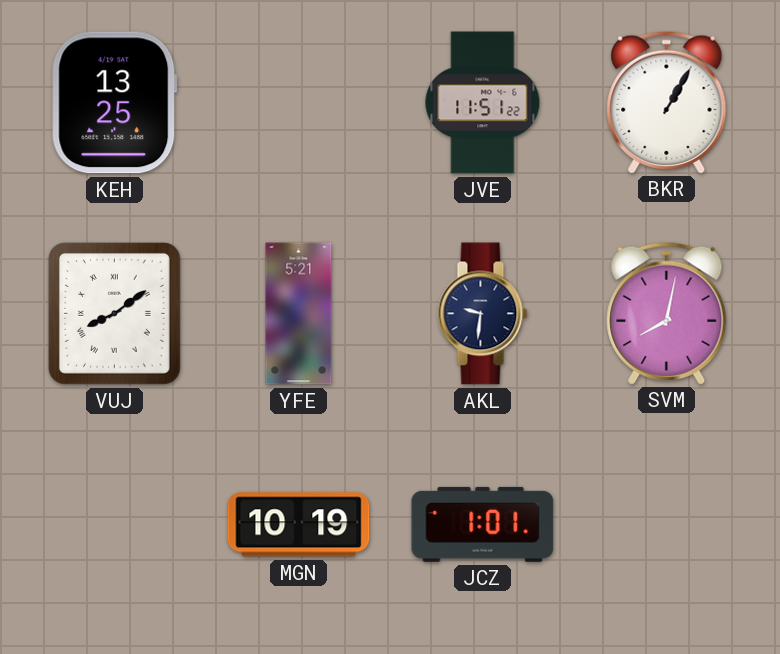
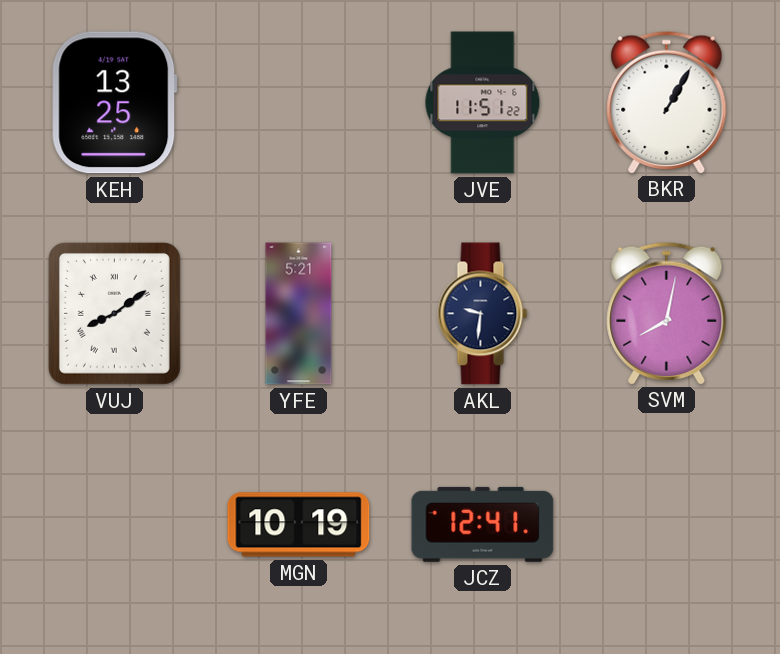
JCZ: 1:01 -> 12:41 (483, 524)
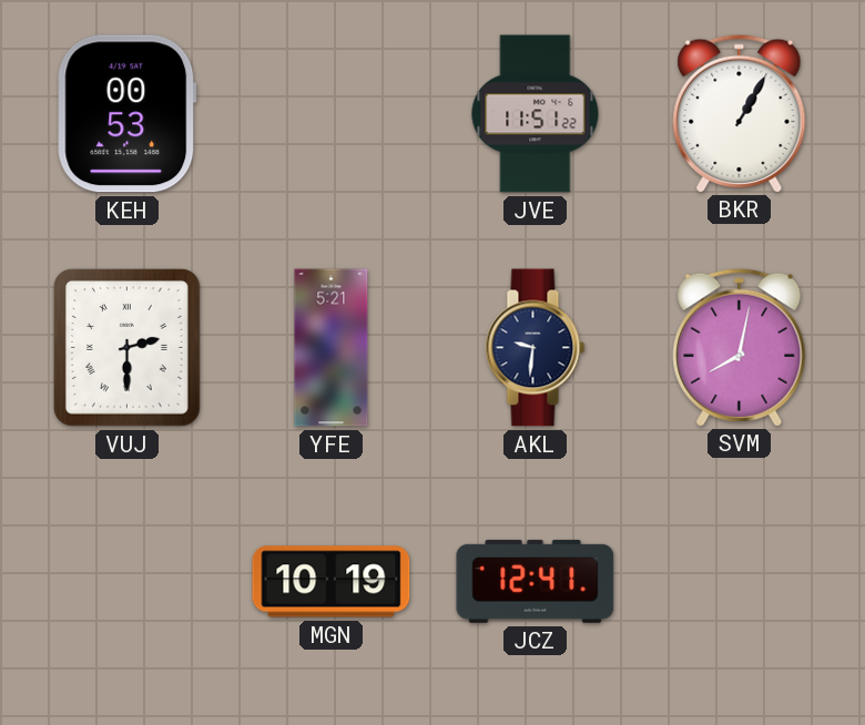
KEH: 13:25 -> 00:53 (128, 114)
VUJ: 8:09 -> 2:30 (126, 347)
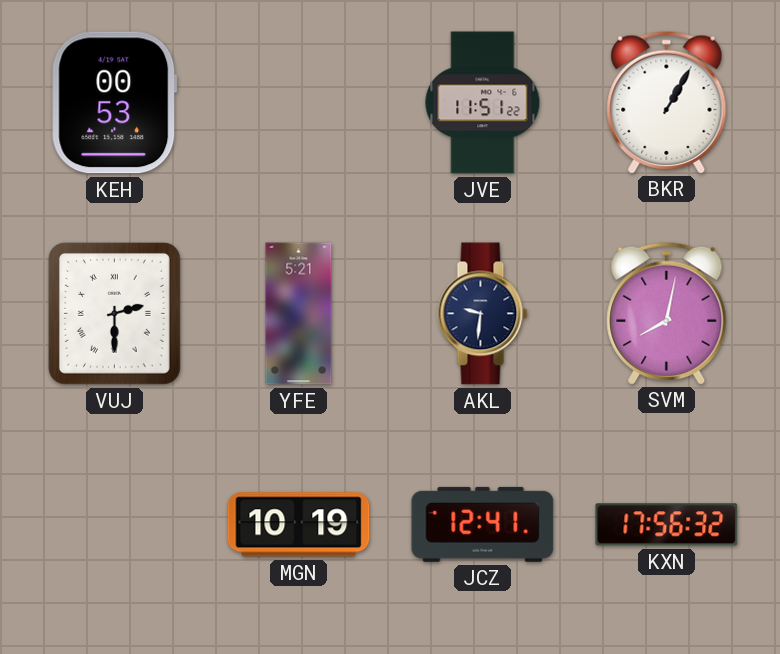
KXN: none -> 17:56 (667, 525)
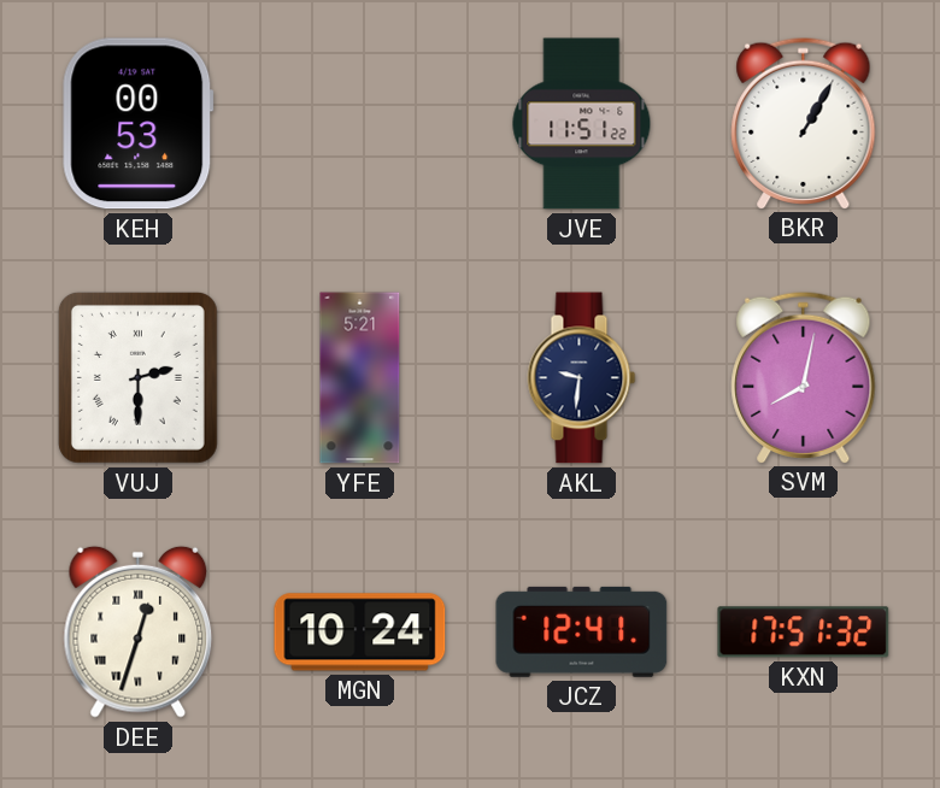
DEE: none -> 12:33 (139, 631)
MGN: 10:19 -> 10:24 (360, 633)
KXN: 17:56 -> 17:51 (804, 633)
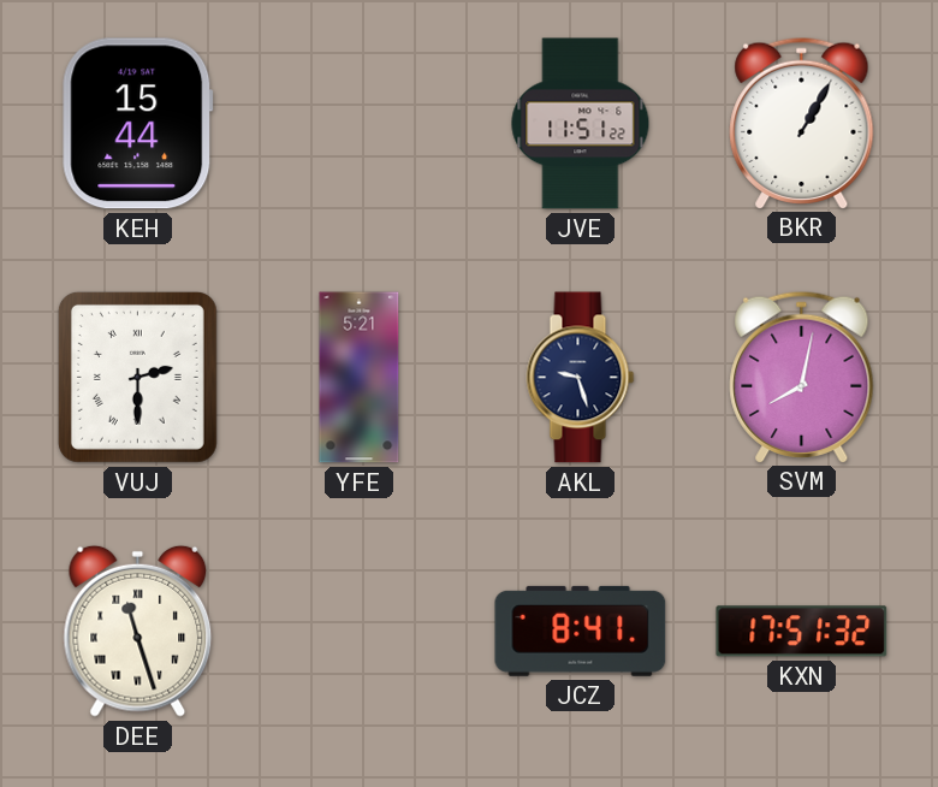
KEH: 00:53 -> 15:44 (138, 124)
AKL: 9:31 -> 9:27 (581, 378)
DEE: 12:33 -> 11:27 (138, 631)
MGN: 10:24 -> none (360, 633)
JCZ: 12:41 -> 8:41 (581, 631)
